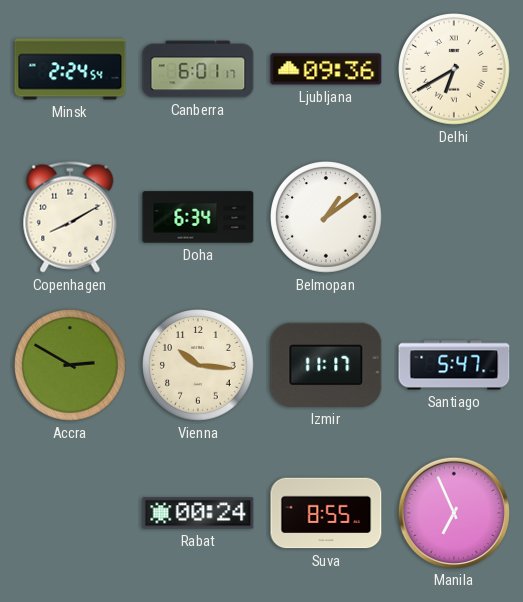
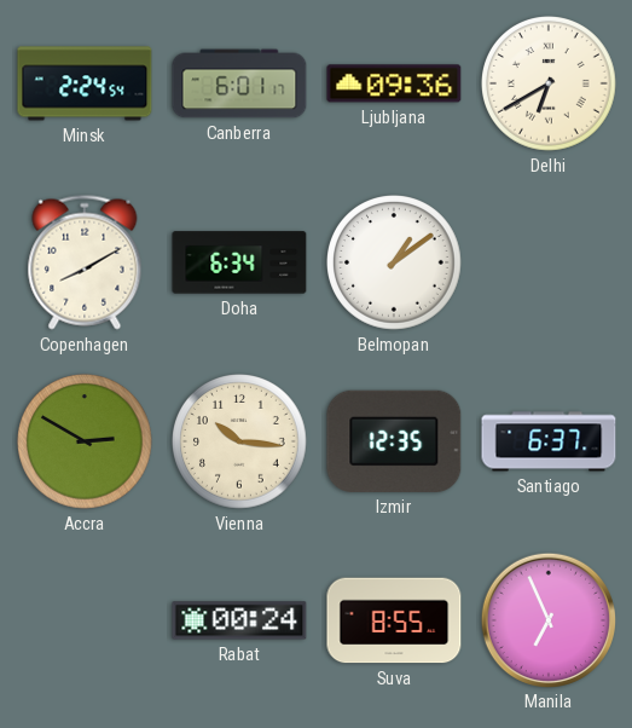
Izmir: 11:17 -> 12:35 (394, 441)
Santiago: 5:47 -> 6:37 (549, 441)
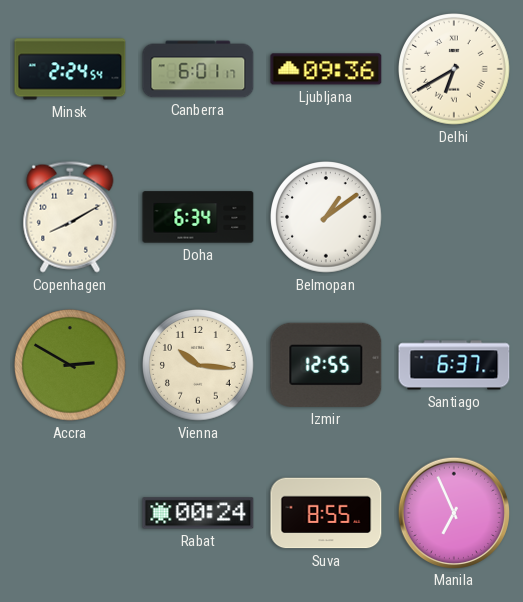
Izmir: 12:35 -> 12:55 (326, 365)
